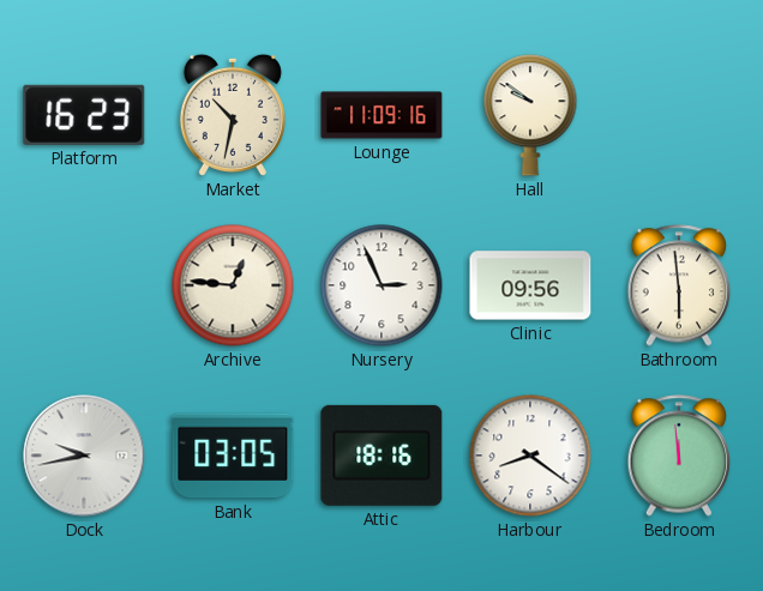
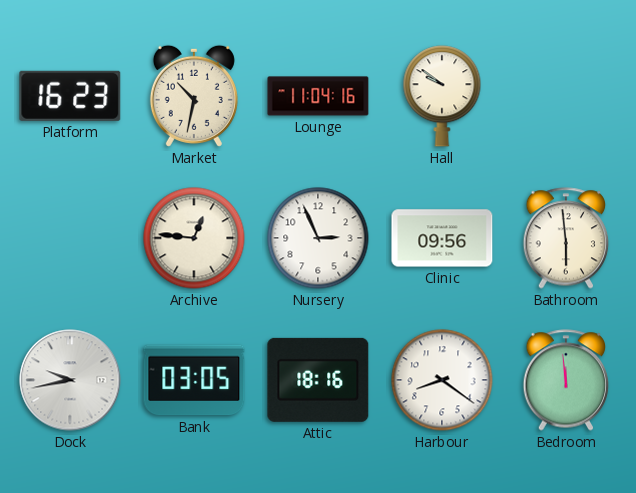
Lounge: 11:09 -> 11:04 (318, 96)
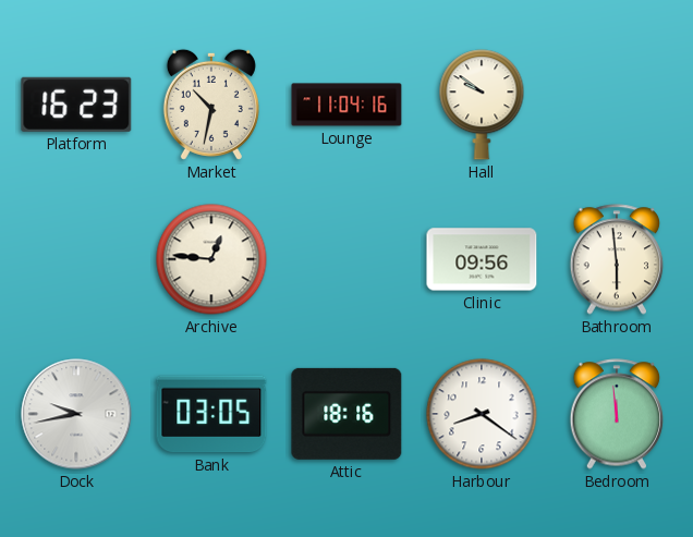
Nursery: 2:56 -> none (318, 238)
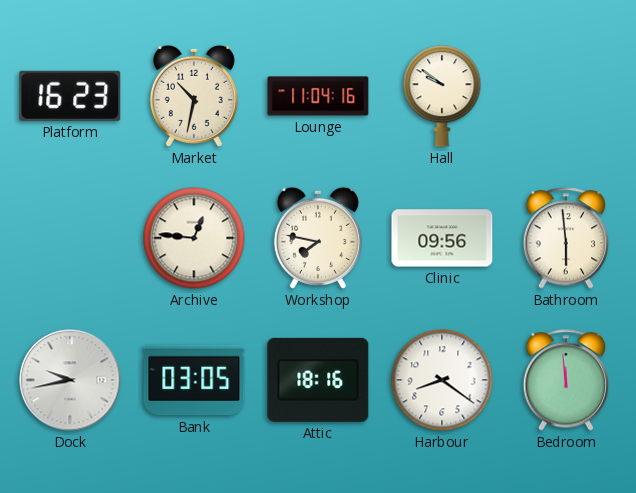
Workshop: none -> 7:47 (318, 238)
